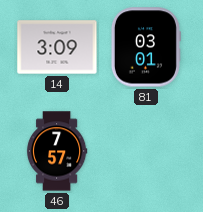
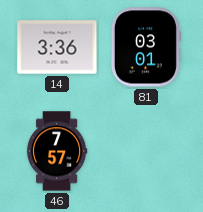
14: 3:09 -> 3:36 (57, 47)
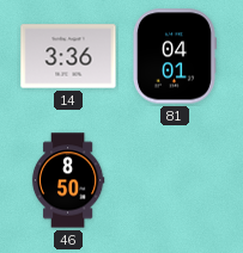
81: 03:01 -> 04:01 (174, 56)
46: 7:57 -> 8:50 (68, 180)
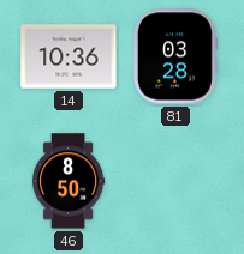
14: 3:36 -> 10:36 (69, 56)
81: 04:01 -> 03:28 (174, 56)
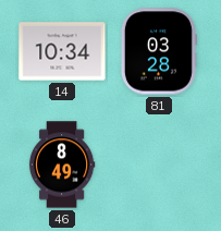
14: 10:36 -> 10:34 (62, 51)
46: 8:50 -> 8:49 (62, 165)
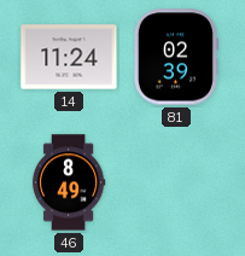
14: 10:34 -> 11:24 (69, 57)
81: 03:28 -> 02:39 (175, 57)
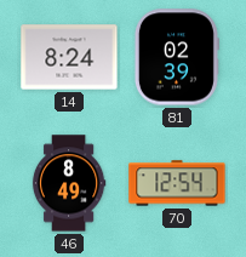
14: 11:24 -> 8:24 (69, 57)
70: none -> 12:54 (177, 183)
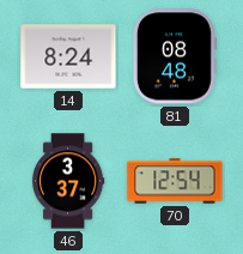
81: 02:39 -> 08:48 (174, 56)
46: 8:49 -> 3:37 (68, 181)
